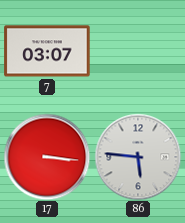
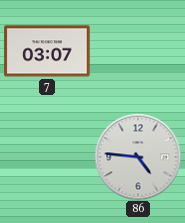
17: 3:16 -> none (47, 157)
86: 5:46 -> 4:46 (138, 157)
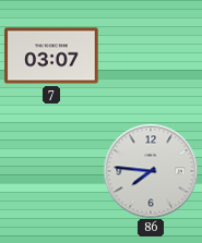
86: 4:46 -> 7:46 (151, 171)
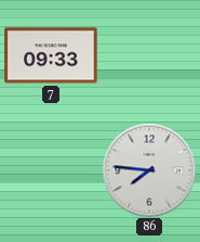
7: 03:07 -> 09:33 (51, 55)
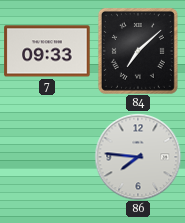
84: none -> 7:08 (138, 51)
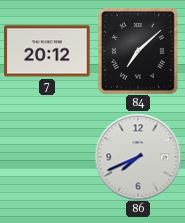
7: 09:33 -> 20:12 (47, 51)
86: 7:46 -> 7:41 (138, 157)
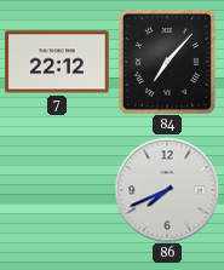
7: 20:12 -> 22:12 (57, 62)
84: 7:08 -> 7:07 (167, 62)
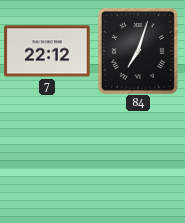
84: 7:07 -> 7:03 (138, 51)
86: 7:41 -> none (167, 190)
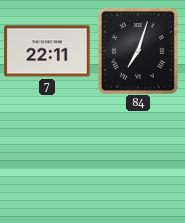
7: 22:12 -> 22:11 (47, 51)
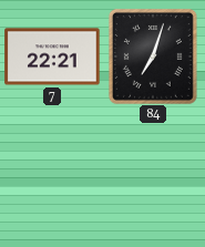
7: 22:11 -> 22:21 (52, 56)
